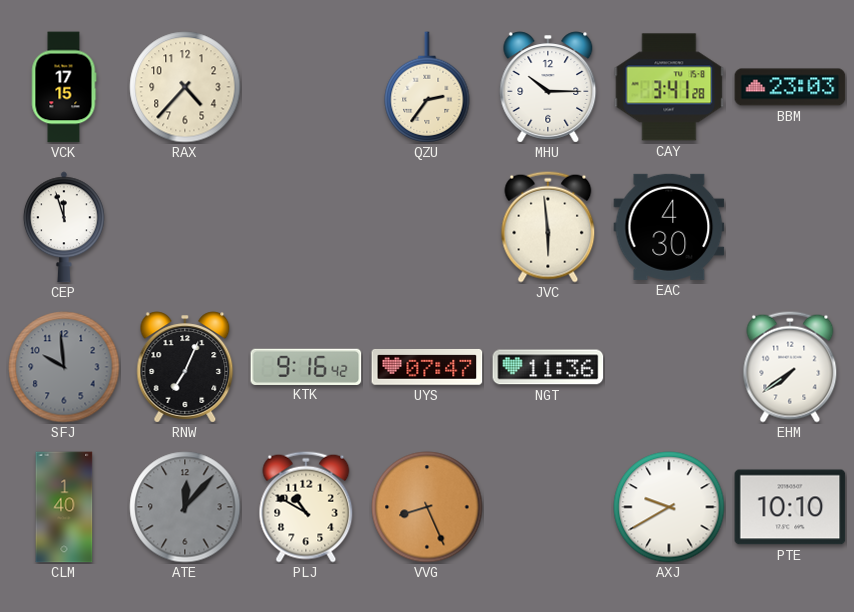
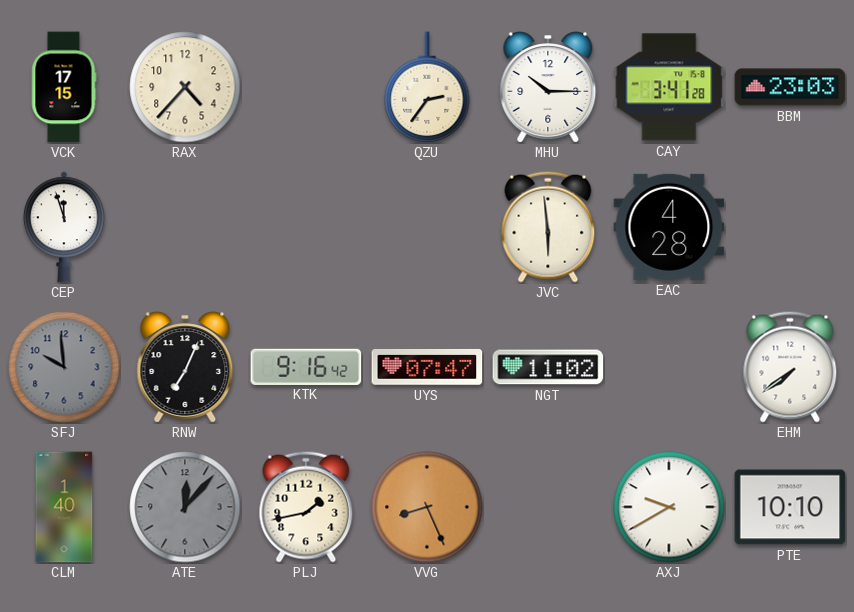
EAC: 4:30 -> 4:28 (669, 227)
NGT: 11:36 -> 11:02 (548, 367)
PLJ: 10:50 -> 1:43 (306, 507)
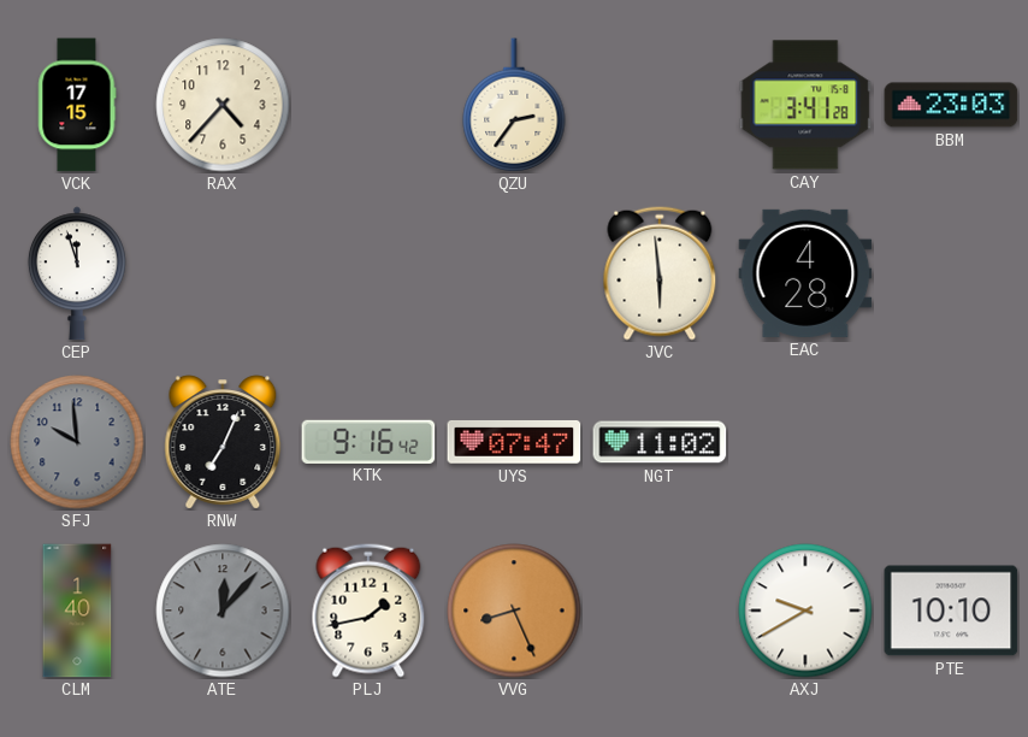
MHU: 10:15 -> none (548, 87)
EHM: 7:39 -> none (790, 367)
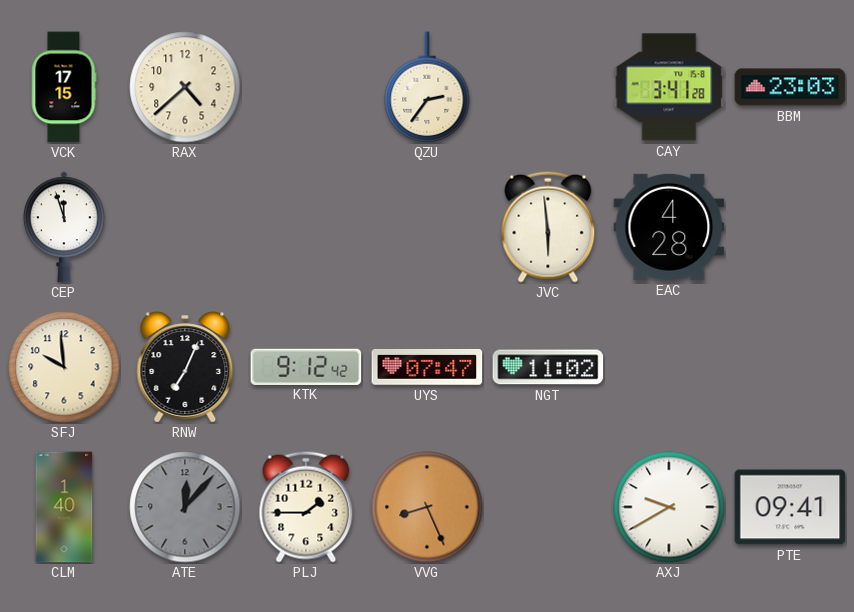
RAX: 4:37 -> 4:38 (185, 87)
SFJ dial: grey -> cream (64, 367)
KTK: 9:16 -> 9:12 (306, 366)
PLJ: 1:43 -> 1:45 (306, 507)
PTE: 10:10 -> 09:41 (790, 507)
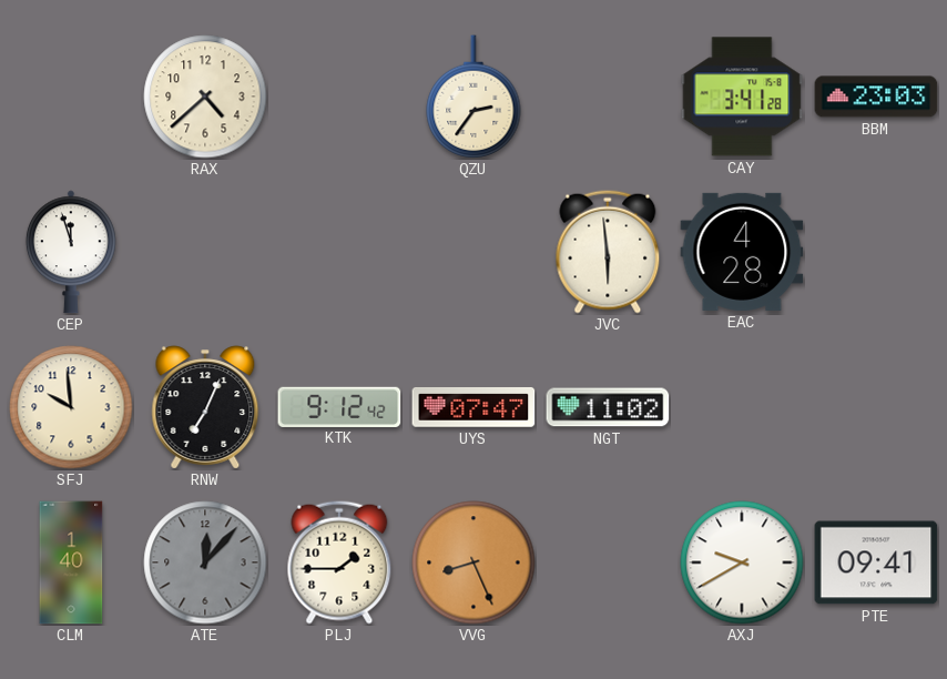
VCK: 17:15 -> none (64, 87)
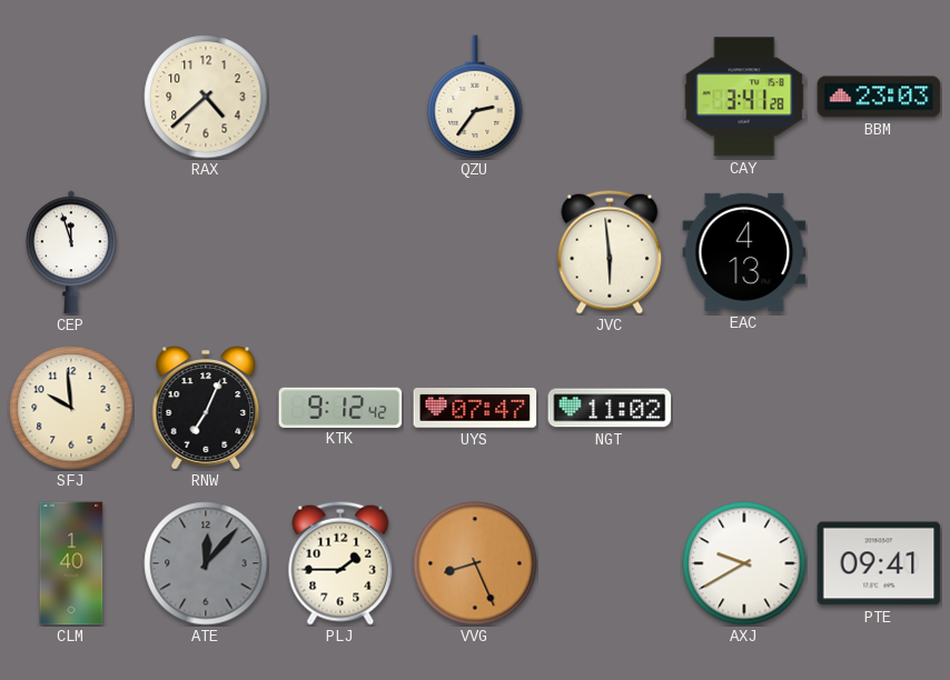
EAC: 4:28 -> 4:13 (744, 252)
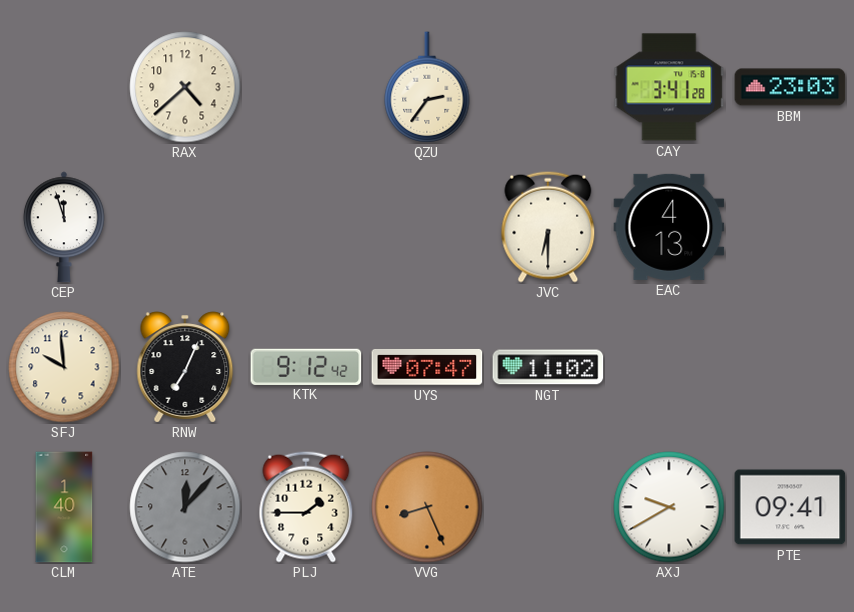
JVC: 5:59 -> 6:30 (548, 227)
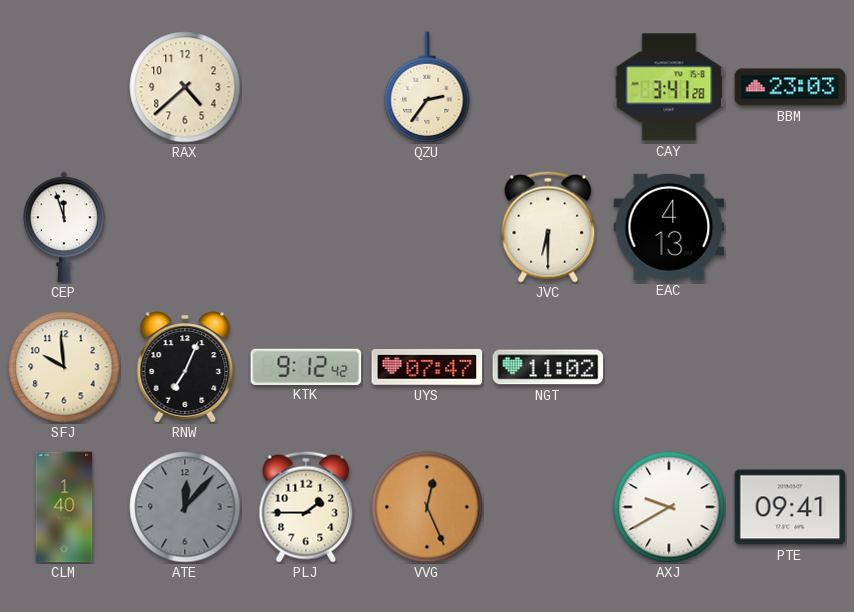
VVG: 8:26 -> 12:26 (427, 507)
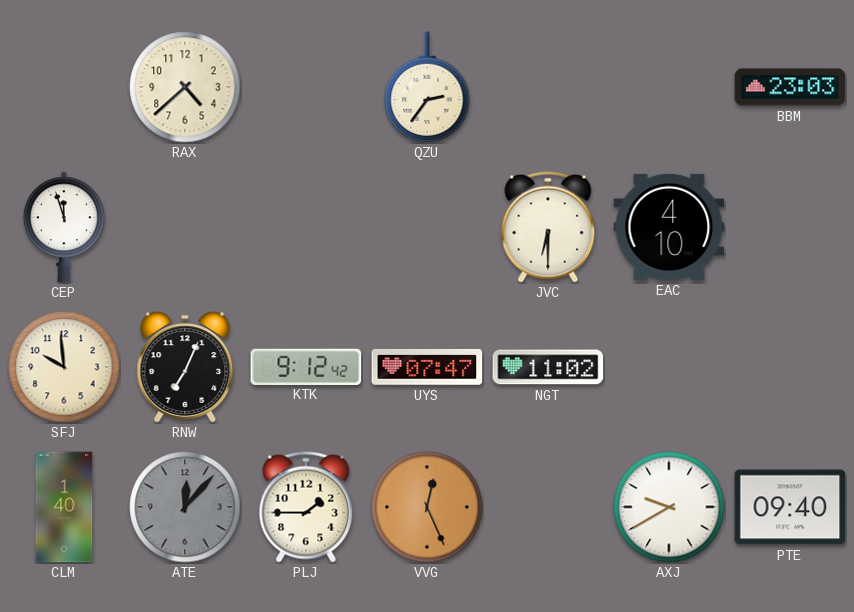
CAY: 3:41 -> none (669, 87)
EAC: 4:13 -> 4:10 (669, 227)
PTE: 09:41 -> 09:40 (790, 507)
